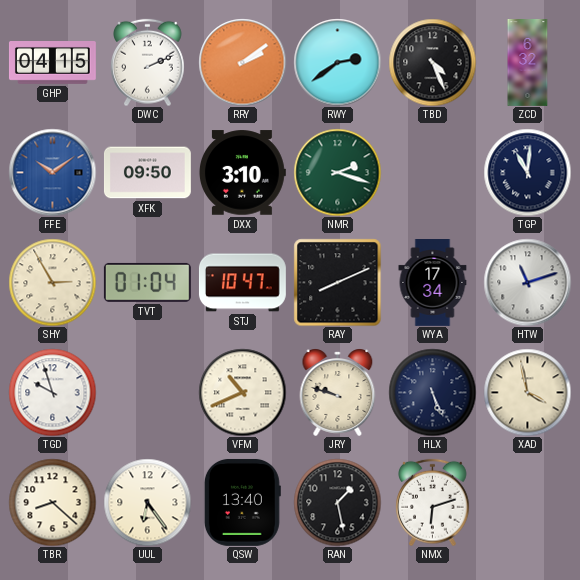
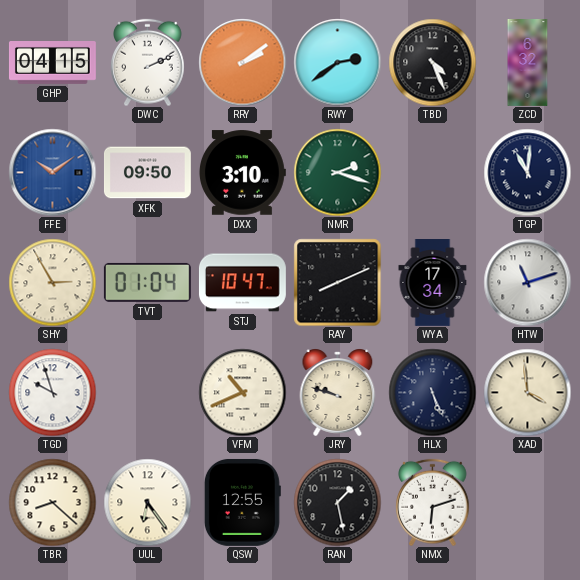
XAD: 3:58 -> 3:59 (527, 392)
QSW: 13:40 -> 12:55 (242, 502)
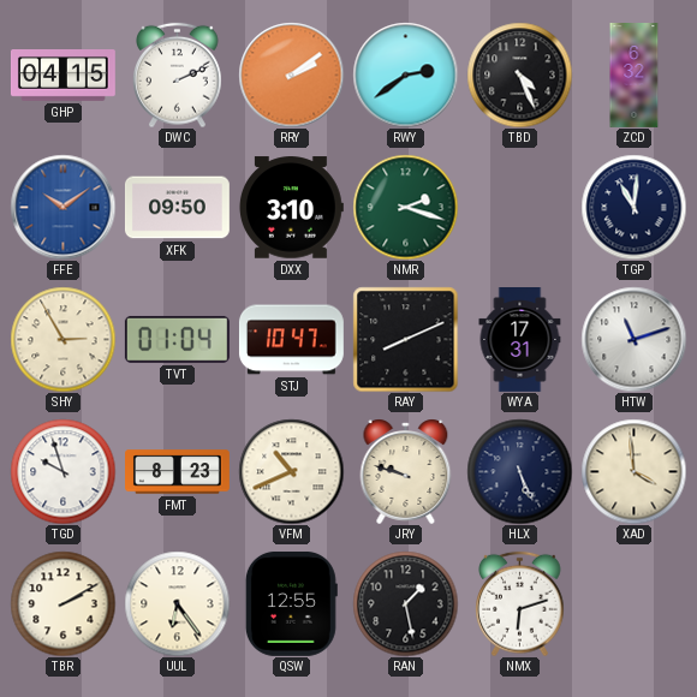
WYA: 17:34 -> 17:31 (520, 340)
FMT: none -> 8:23 (178, 472)
TBR: 8:22 -> 2:10 (62, 603)
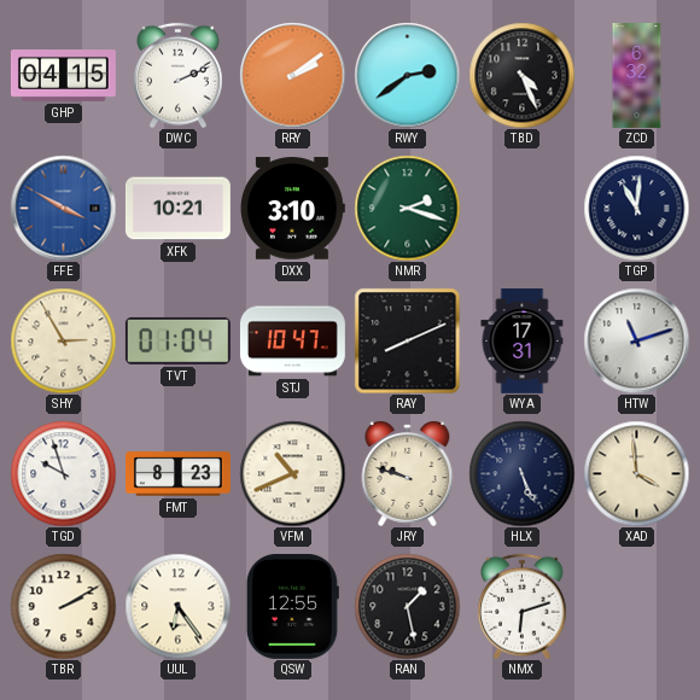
FFE: 10:09 -> 3:50 (63, 208)
XFK: 09:50 -> 10:21 (177, 209)
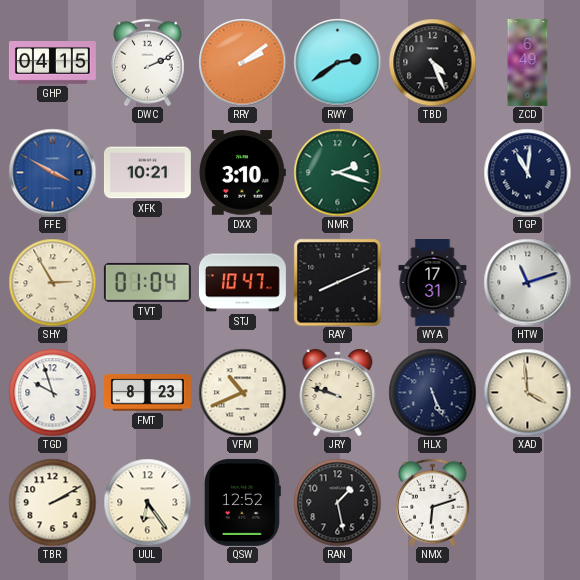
ZCD: 6:32 -> 6:49 (528, 63)
QSW: 12:55 -> 12:52 (242, 502)
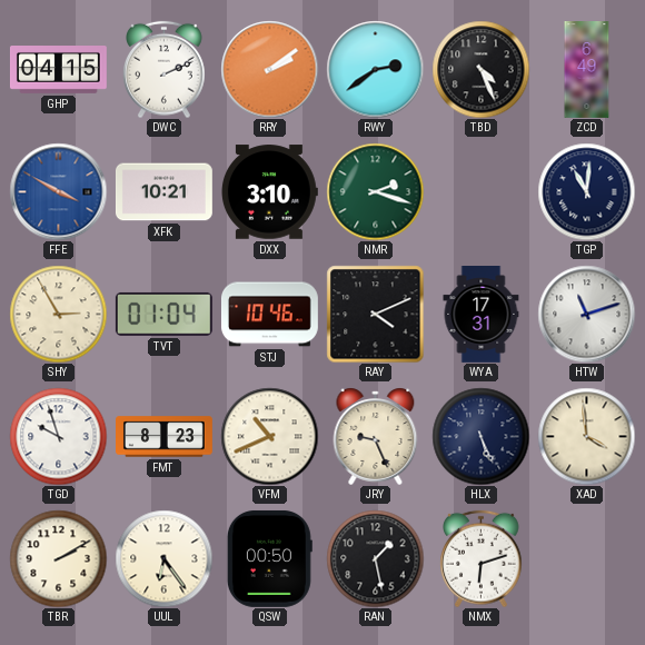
STJ: 10:47 -> 10:46 (269, 315)
RAY: 8:11 -> 4:11 (375, 314)
JRY: 9:48 -> 9:26 (376, 436)
QSW: 12:52 -> 00:50 (269, 558)
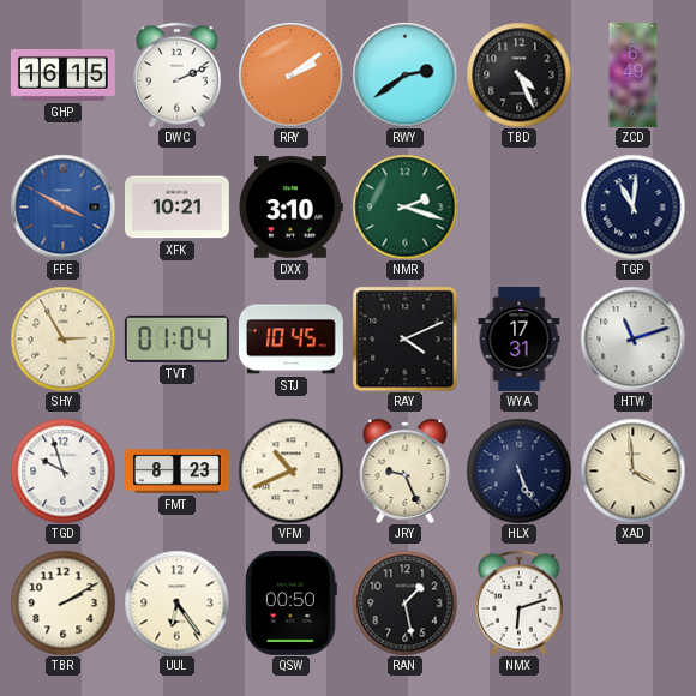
GHP: 04:15 -> 16:15 (64, 76)
STJ: 10:46 -> 10:45 (290, 340)
